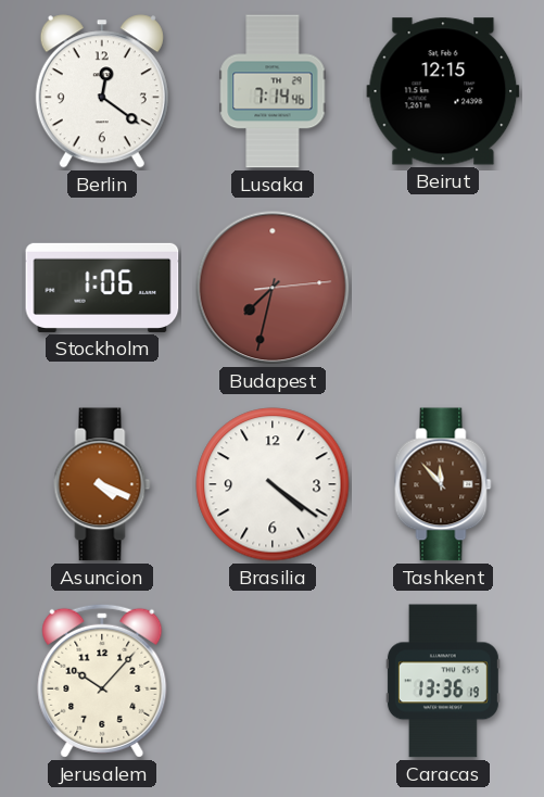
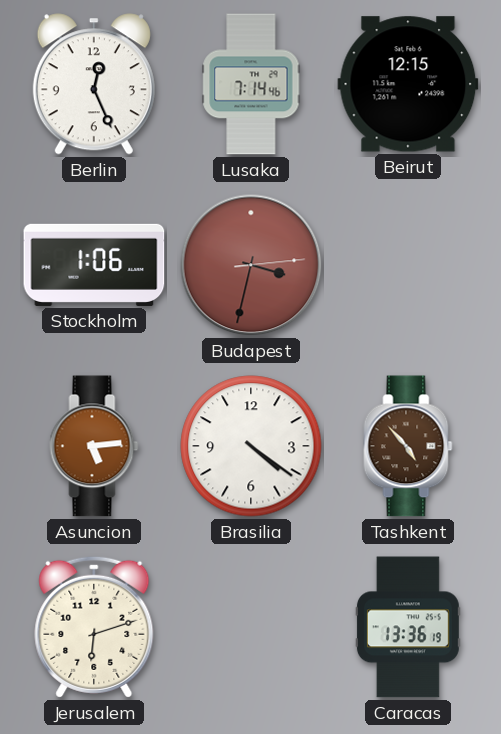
Berlin: 12:21 -> 12:26 (94, 84)
Budapest: 7:32 -> 3:32 (251, 265)
Asuncion: 4:19 -> 5:14 (94, 446)
Tashkent: 11:53 -> 4:53 (408, 446)
Jerusalem: 10:07 -> 6:12 (94, 627)
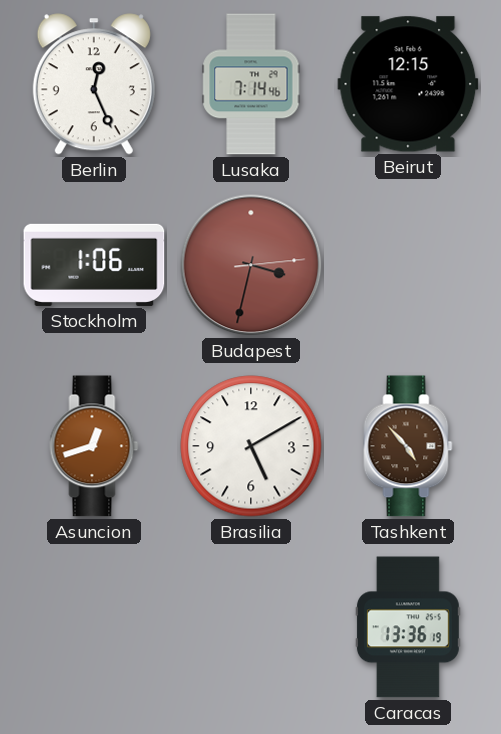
Asuncion: 5:14 -> 12:42 (94, 446)
Brasilia: 4:21 -> 5:10 (251, 446)
Jerusalem: 6:12 -> none (94, 627)
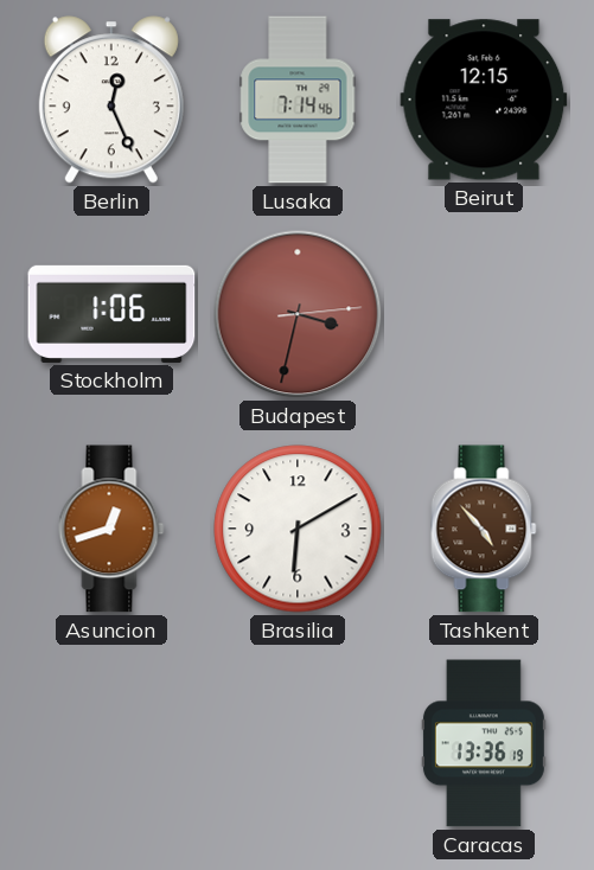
Brasilia: 5:10 -> 6:10 (298, 529)
